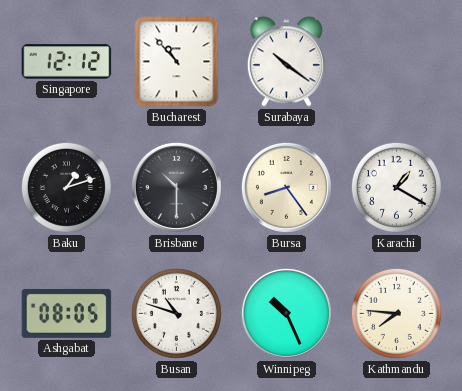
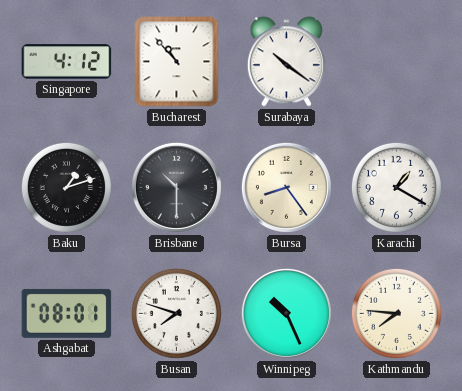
Singapore: 12:12 -> 4:12 (67, 62)
Ashgabat: 08:05 -> 08:01 (67, 313)
Busan: 10:48 -> 7:48 (176, 313)
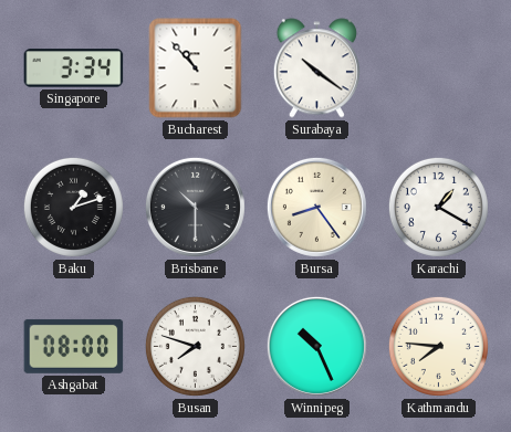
Singapore: 4:12 -> 3:34 (74, 69)
Ashgabat: 08:01 -> 08:00 (74, 346)
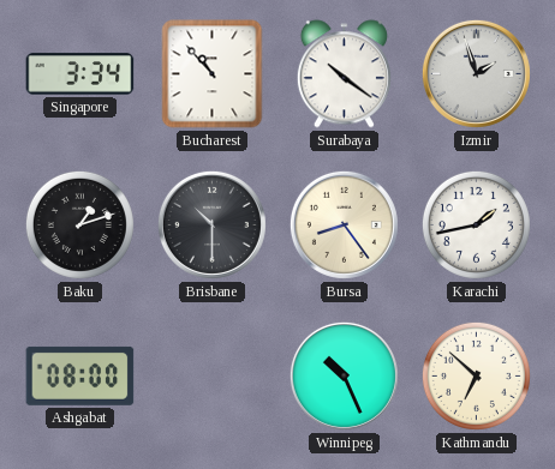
Izmir: none -> 1:57 (476, 73)
Karachi: 1:20 -> 1:43 (476, 224)
Busan: 7:48 -> none (195, 346)
Kathmandu: 7:46 -> 6:52 (476, 375)
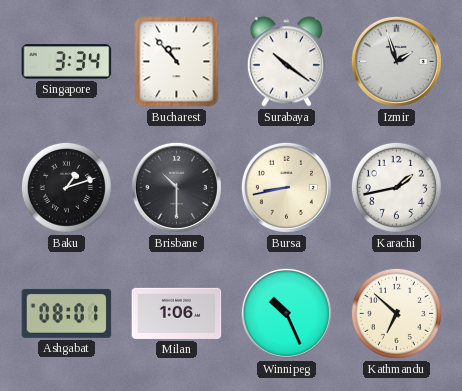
Bursa: 8:24 -> 8:43 (286, 187)
Ashgabat: 08:00 -> 08:01 (67, 313)
Milan: none -> 1:06 (177, 313)
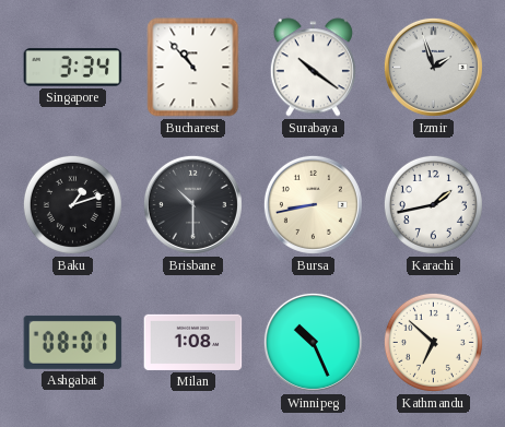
Milan: 1:06 -> 1:08 (193, 342)
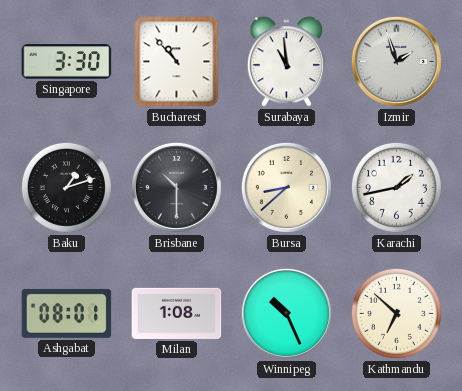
Singapore: 3:34 -> 3:30 (67, 62)
Surabaya: 10:21 -> 10:59 (286, 62)
Bursa: 8:43 -> 8:38 (286, 187)
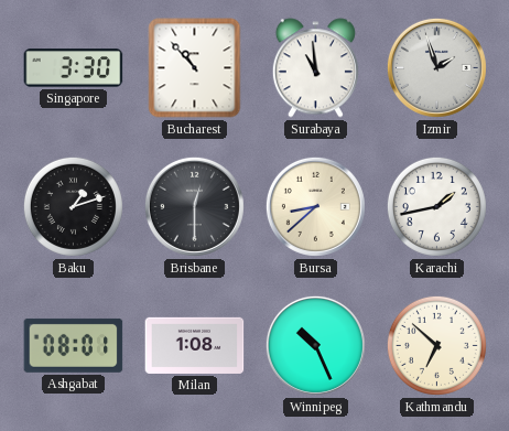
Brisbane: 10:30 -> 12:30 (194, 206)
